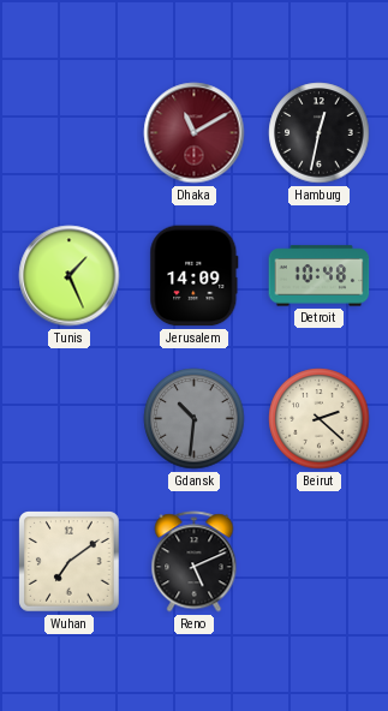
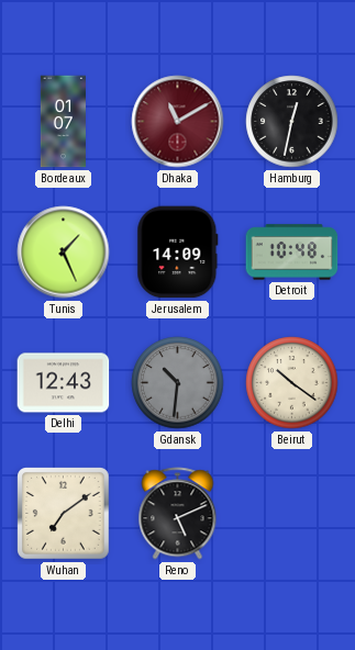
Bordeaux: none -> 01:07 (64, 122)
Delhi: none -> 12:43 (64, 383)
Beirut: 2:22 -> 10:21 (292, 383)
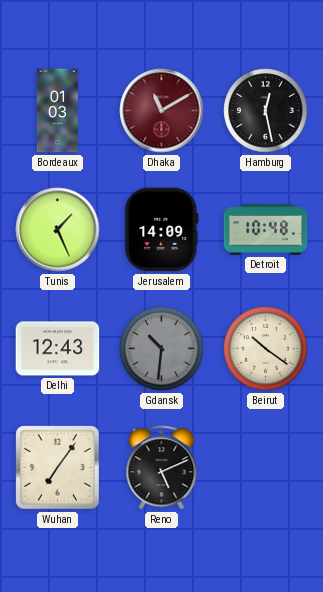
Bordeaux: 01:07 -> 01:03 (58, 111)
Hamburg: 12:32 -> 12:28 (266, 111)
Wuhan: 7:09 -> 7:06 (58, 468)
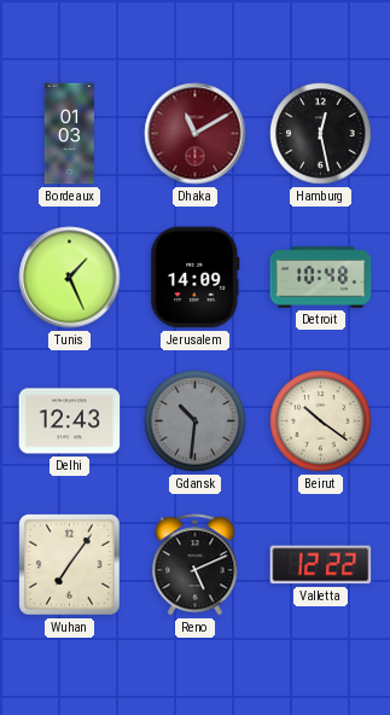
Valletta: none -> 12:22 (321, 565)
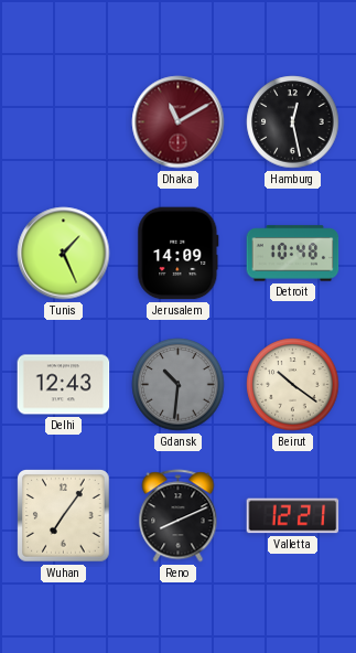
Bordeaux: 01:03 -> none (70, 134)
Reno: 5:11 -> 8:11 (179, 516)
Valletta: 12:22 -> 12:21 (293, 516)
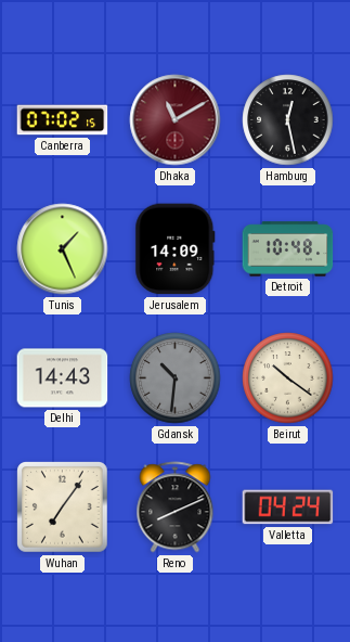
Canberra: none -> 07:02 (63, 120)
Delhi: 12:43 -> 14:43 (63, 378)
Valletta: 12:21 -> 04:24 (288, 508)
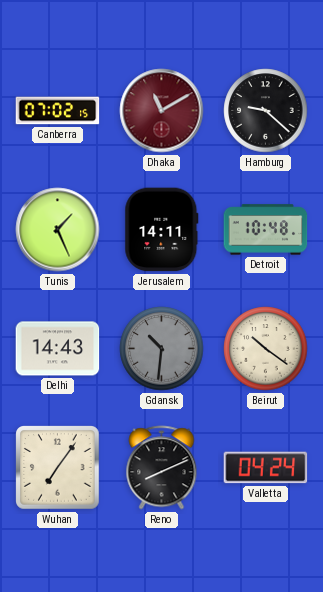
Hamburg: 12:28 -> 9:22 (266, 111)
Jerusalem: 14:09 -> 14:11 (162, 230)
